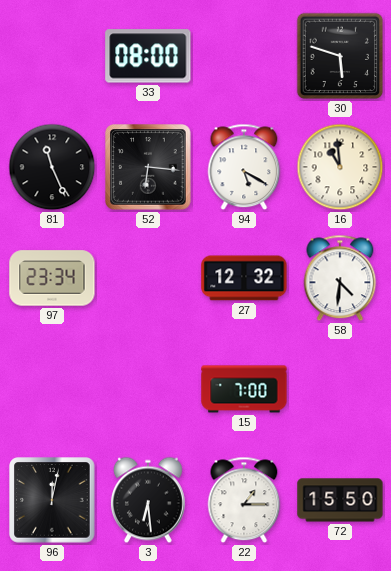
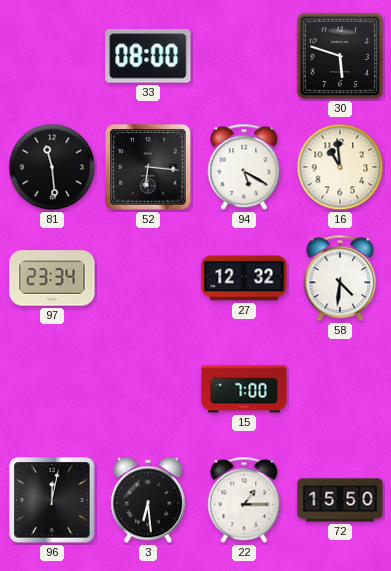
81: 11:26 -> 11:29 (52, 167)
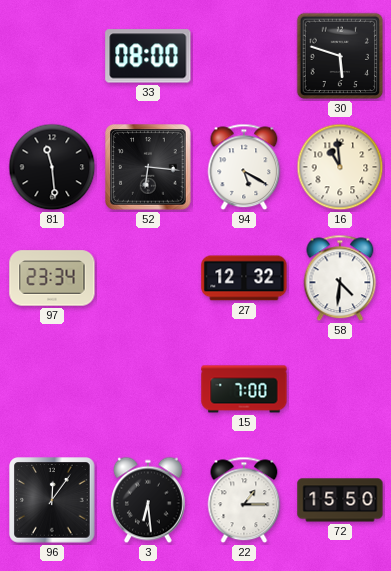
96: 12:02 -> 12:06 (52, 500)
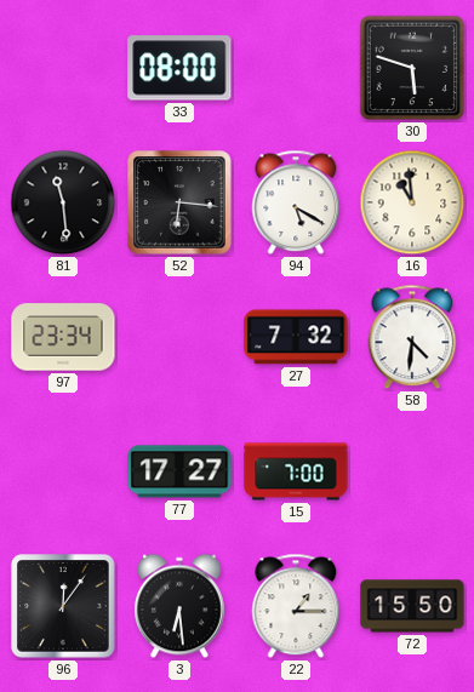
27: 12:32 -> 7:32 (296, 337)
77: none -> 17:27 (179, 471)
